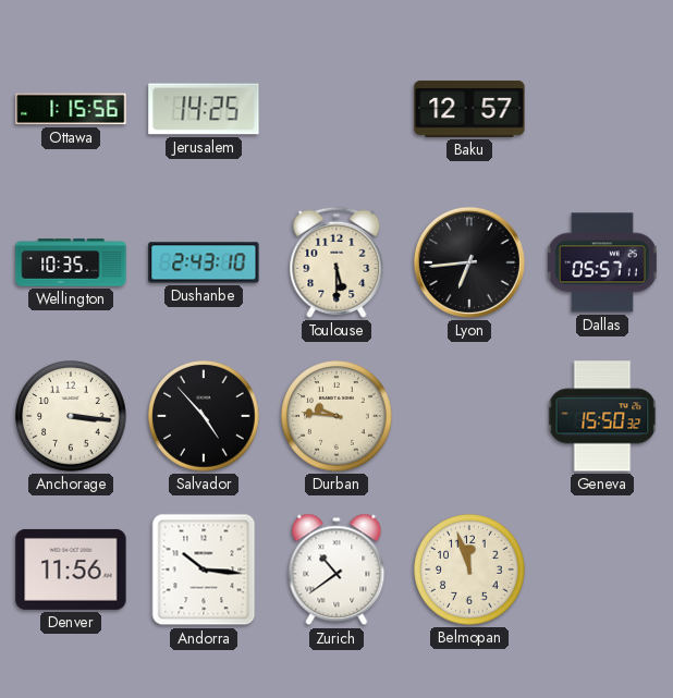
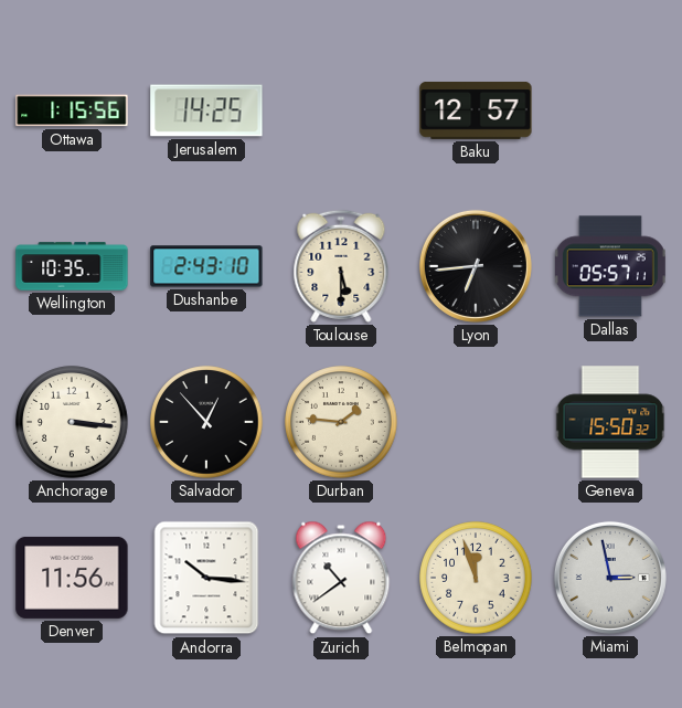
Salvador: 4:53 -> 12:53 (206, 422)
Durban: 9:46 -> 1:46 (341, 422)
Miami: none -> 2:58 (610, 578)
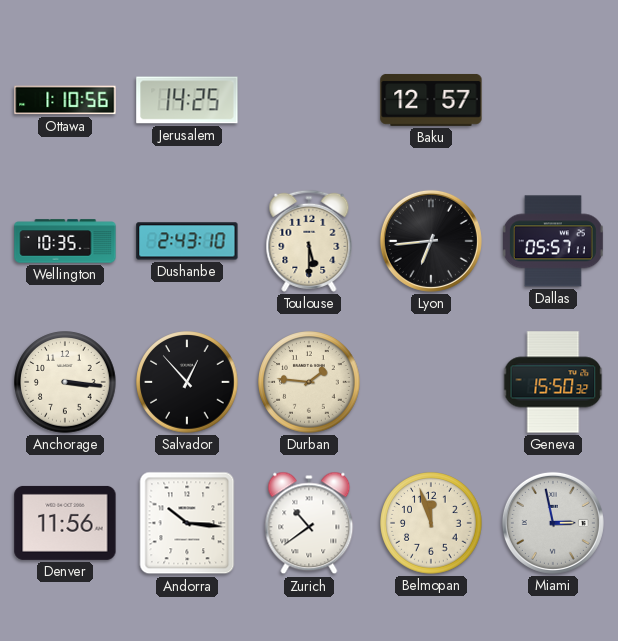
Ottawa: 1:15 -> 1:10 (65, 100)
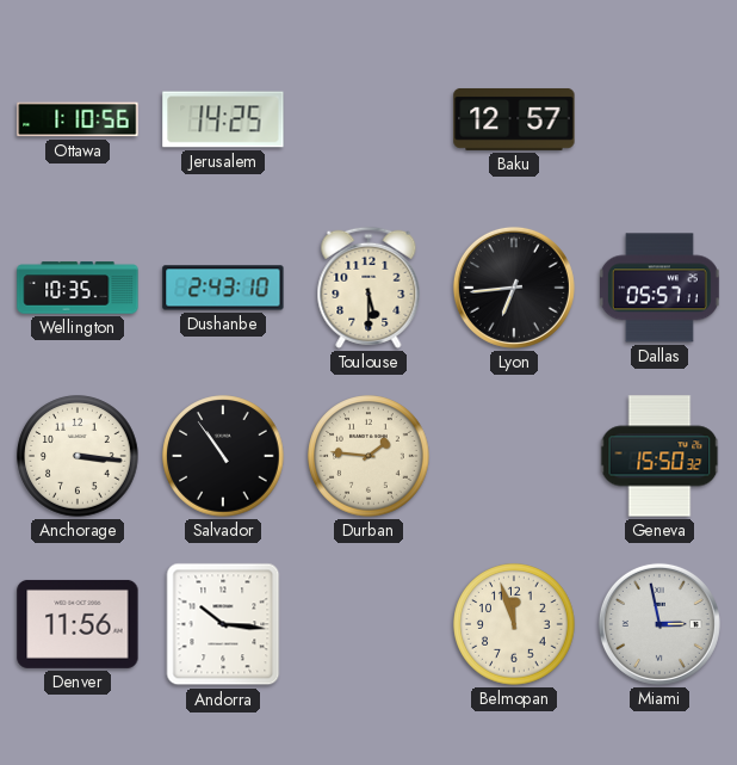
Salvador: 12:53 -> 10:54 (223, 456)
Zurich: 10:39 -> none (309, 523)
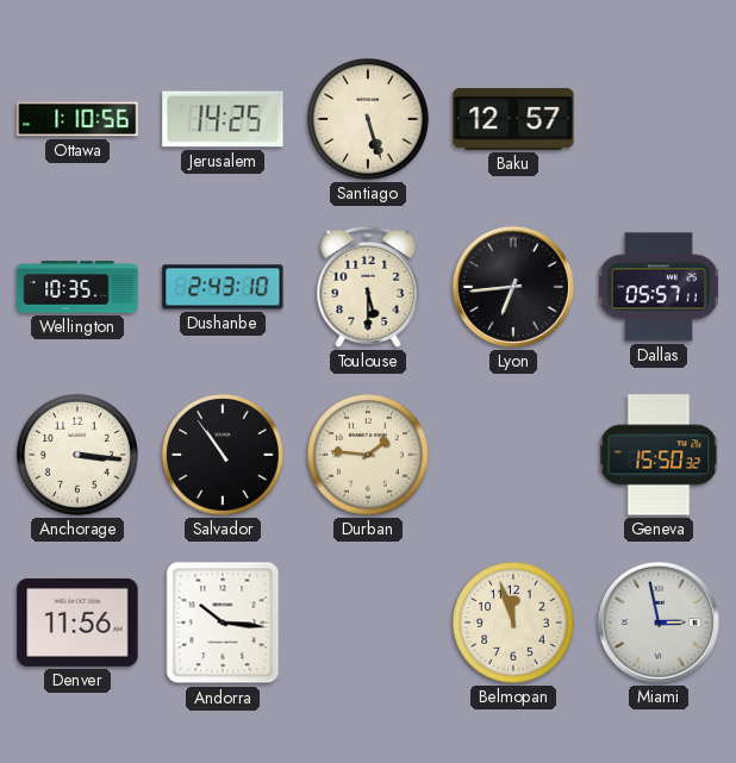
Santiago: none -> 5:27 (368, 119)
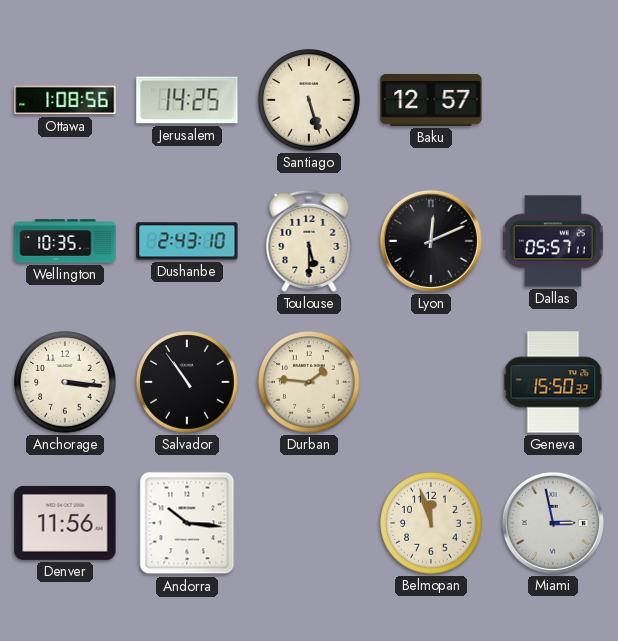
Ottawa: 1:10 -> 1:08 (65, 100)
Lyon: 6:44 -> 12:11 (431, 241)
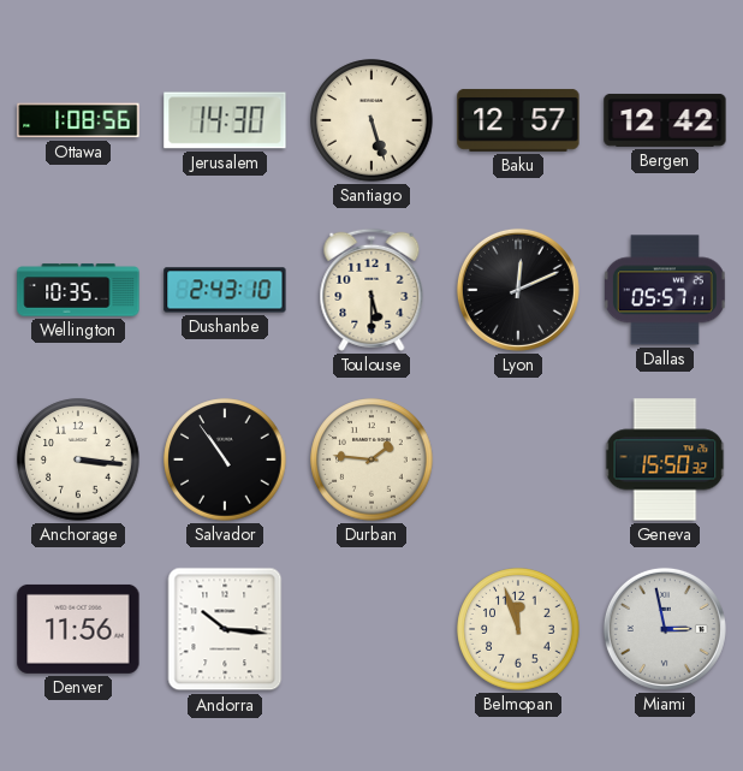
Jerusalem: 14:25 -> 14:30 (225, 120)
Bergen: none -> 12:42 (665, 120)
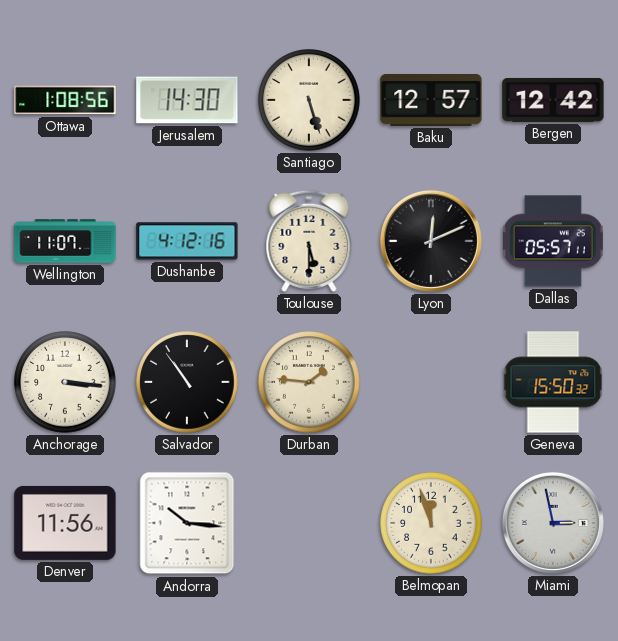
Wellington: 10:35 -> 11:07 (65, 241)
Dushanbe: 2:43 -> 4:12 (187, 241)
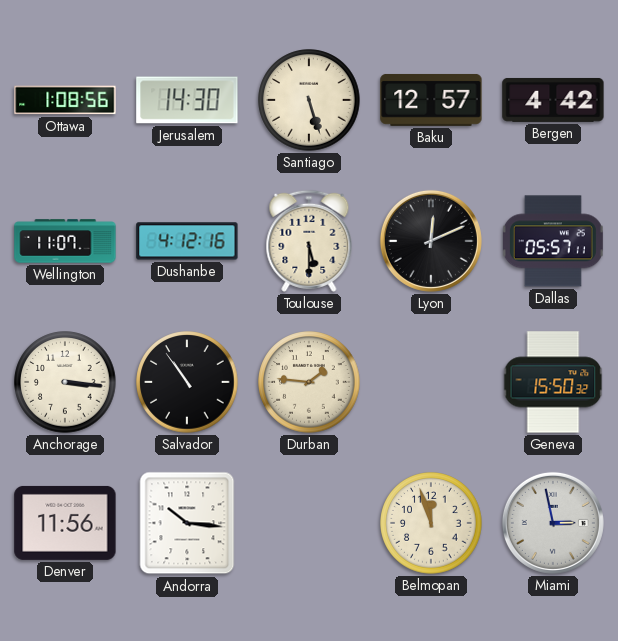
Bergen: 12:42 -> 4:42 (553, 100)
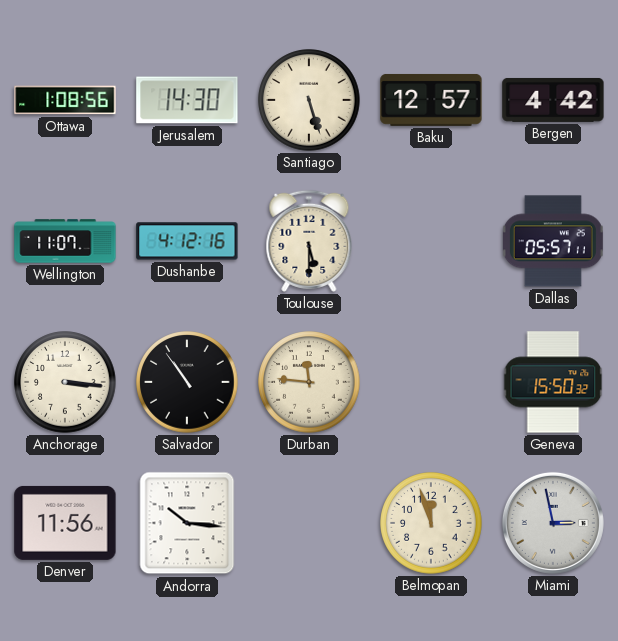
Lyon: 12:11 -> none (431, 241)
Durban: 1:46 -> 11:46 (309, 382)
